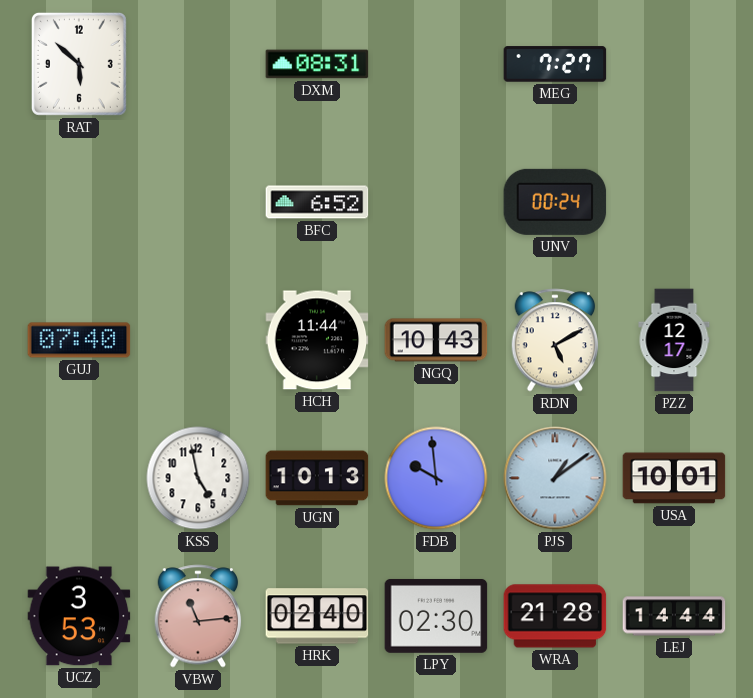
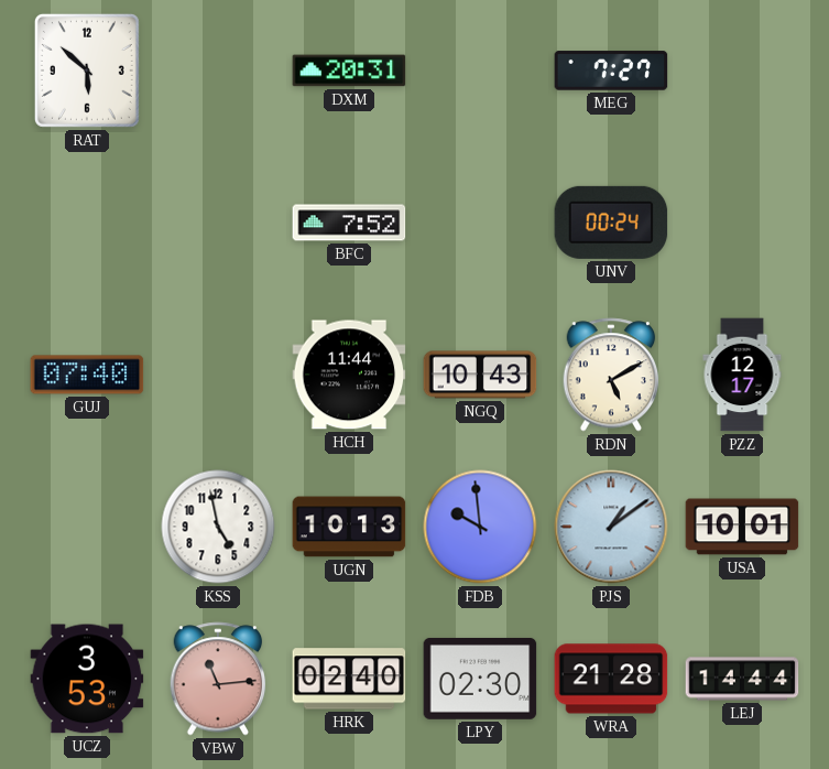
DXM: 08:31 -> 20:31 (349, 71)
BFC: 6:52 -> 7:52 (349, 223)
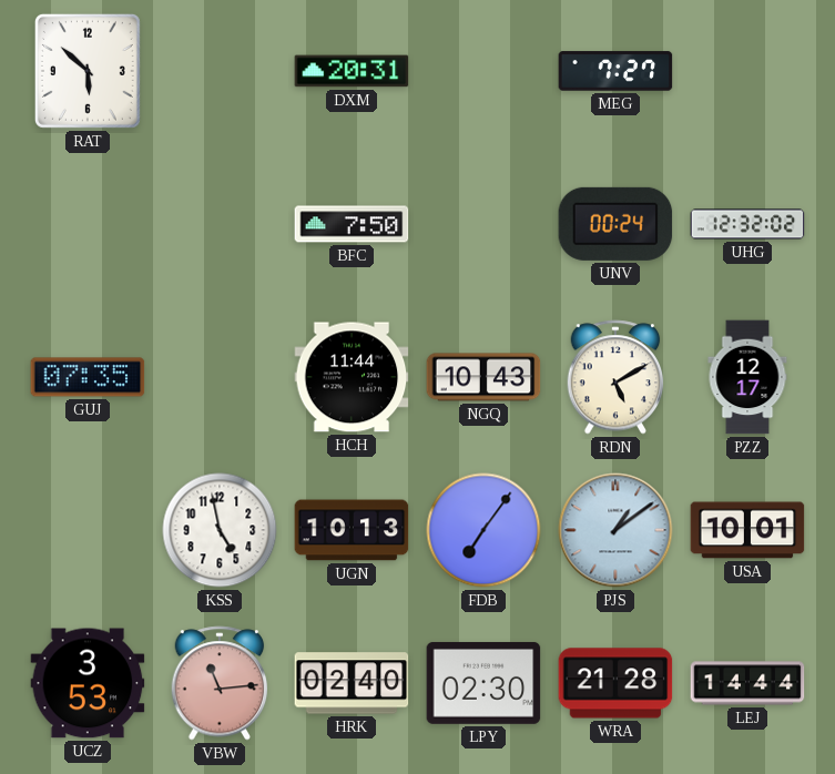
BFC: 7:52 -> 7:50 (352, 224)
UHG: none -> 12:32 (747, 224)
GUJ: 07:40 -> 07:35 (88, 377)
FDB: 9:59 -> 7:06 (483, 530)
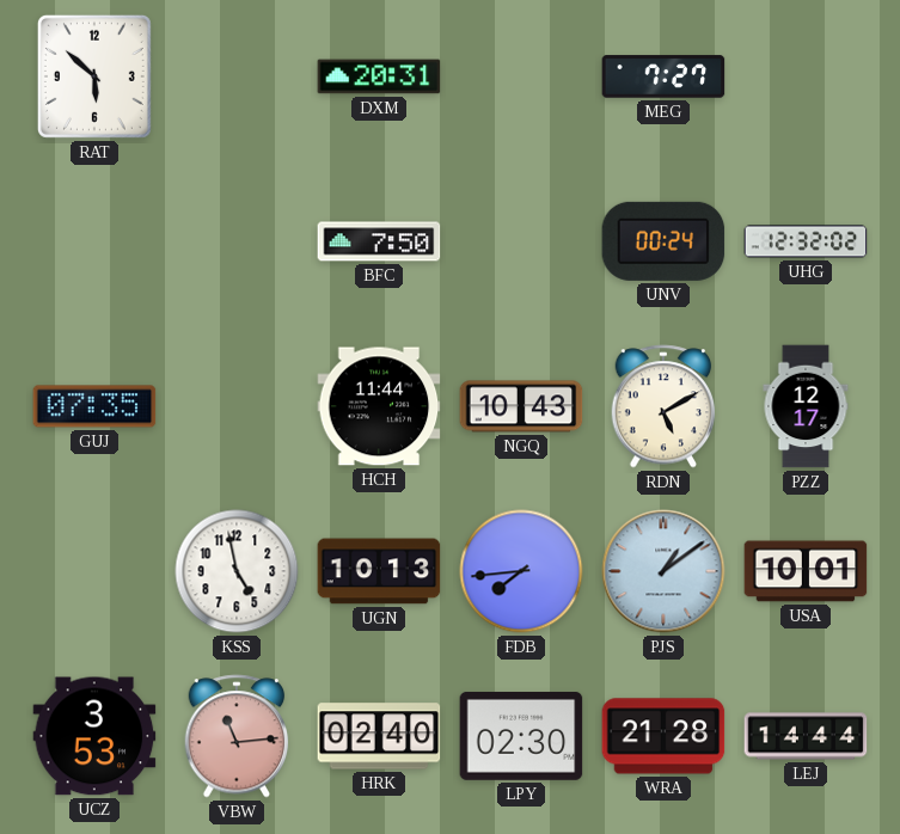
FDB: 7:06 -> 7:44 (521, 571)
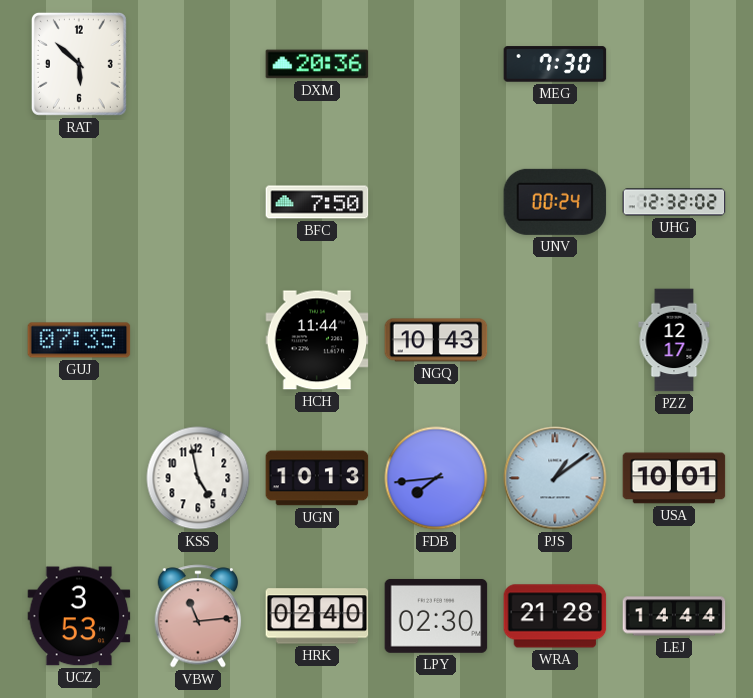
DXM: 20:31 -> 20:36 (317, 64)
MEG: 7:27 -> 7:30 (555, 64)
RDN: 5:10 -> none (663, 406)
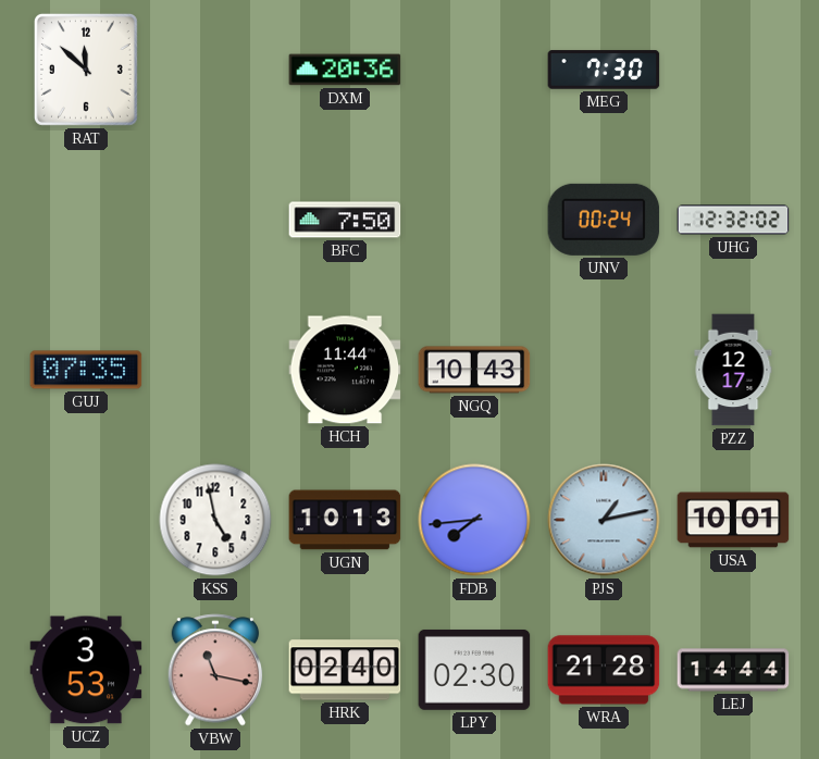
RAT: 5:52 -> 11:52 (86, 70)
PJS: 1:09 -> 1:13 (604, 520)
VBW: 11:14 -> 11:17 (215, 670)
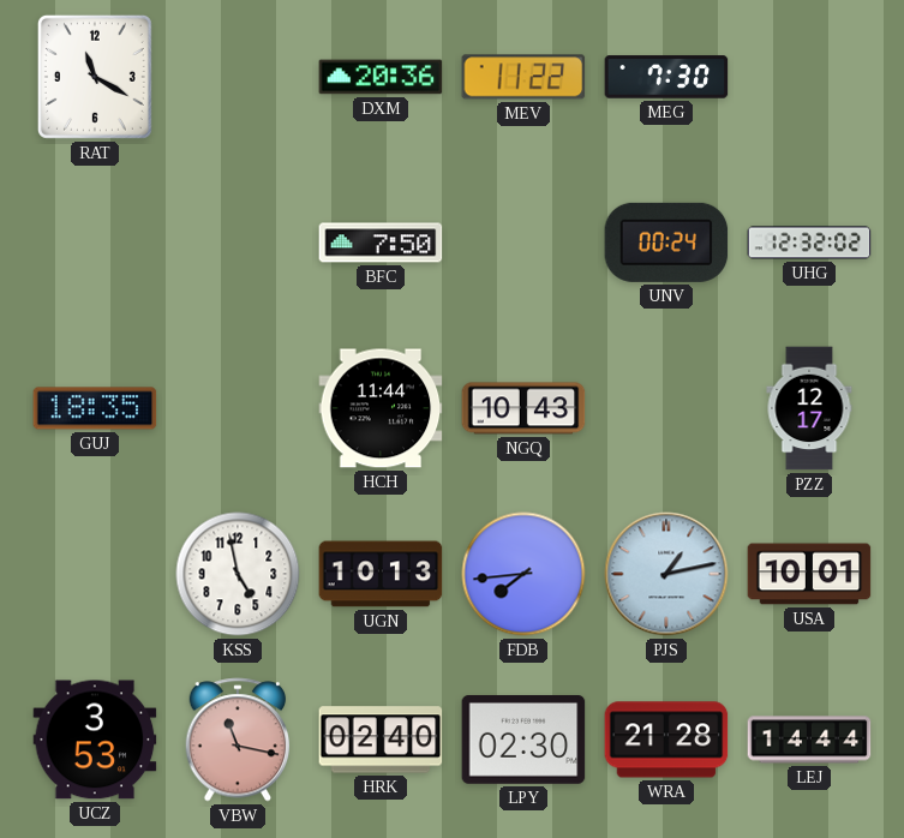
RAT: 11:52 -> 11:20 (95, 77)
MEV: none -> 11:22 (523, 77)
GUJ: 07:35 -> 18:35 (95, 408)
